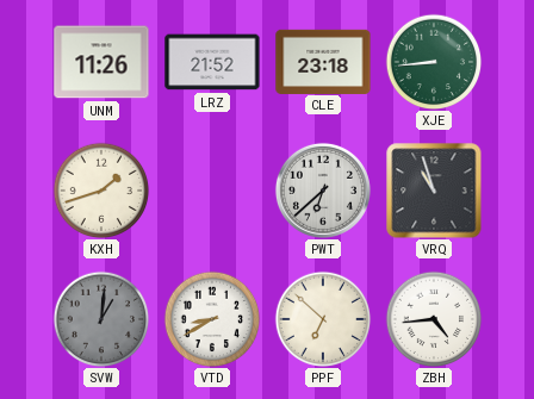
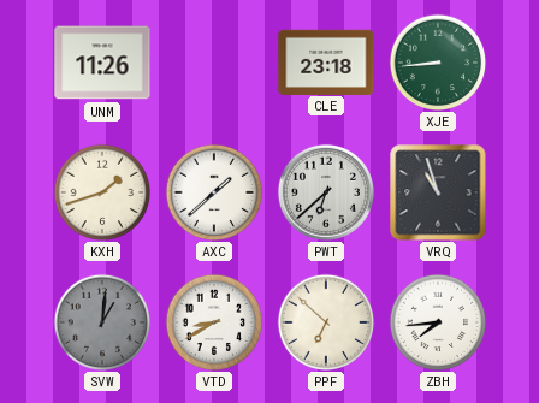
LRZ: 21:52 -> none (212, 62)
AXC: none -> 1:38 (214, 192)
ZBH: 4:44 -> 7:44 (438, 322)
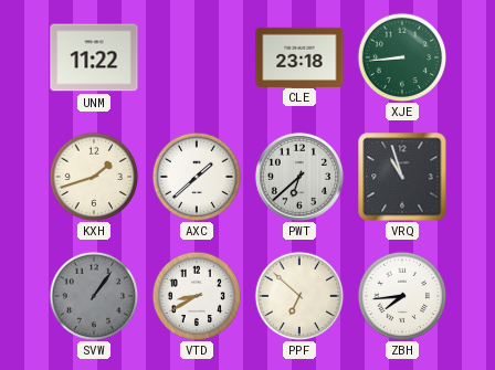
UNM: 11:26 -> 11:22 (94, 57)
SVW: 1:01 -> 1:06 (94, 296)
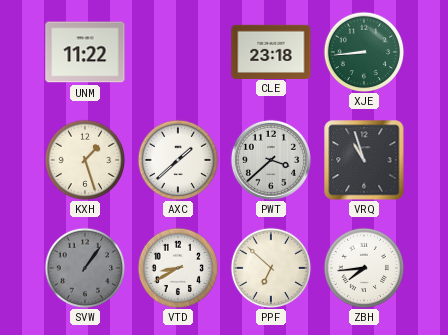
KXH: 1:42 -> 1:27 (85, 160)
PWT: 6:38 -> 3:38 (271, 160)
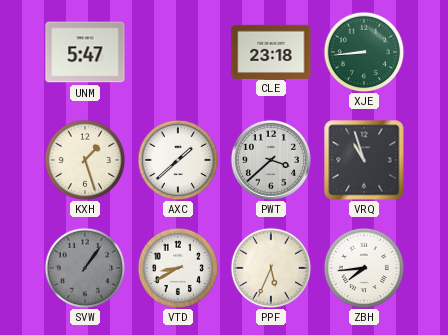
UNM: 11:22 -> 5:47 (85, 52)
PPF: 6:52 -> 5:34 (271, 268)
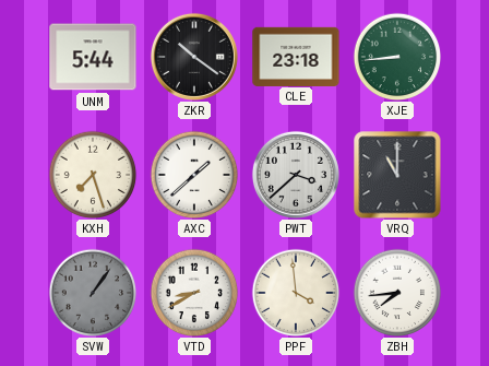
UNM: 5:47 -> 5:44 (93, 57)
ZKR: none -> 10:21 (194, 57)
KXH: 1:27 -> 7:27 (93, 175)
VRQ: 10:57 -> 11:00 (397, 175)
PPF: 5:34 -> 3:59 (296, 293)
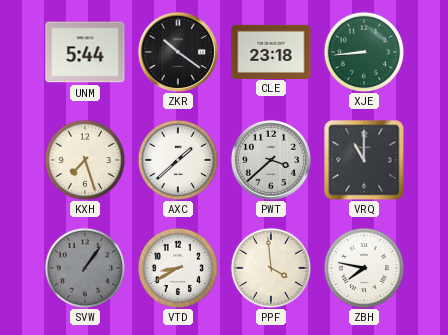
ZBH: 7:44 -> 7:47 (364, 268)
